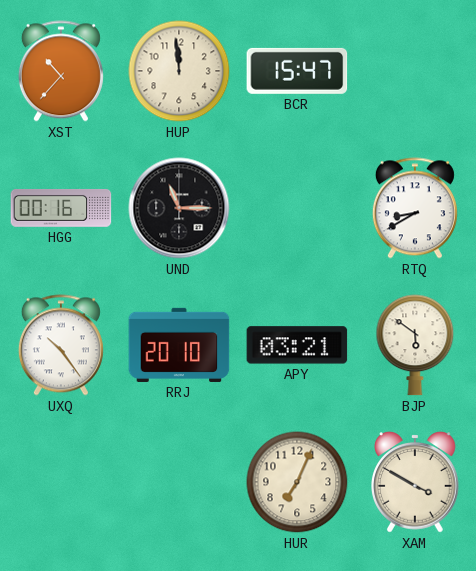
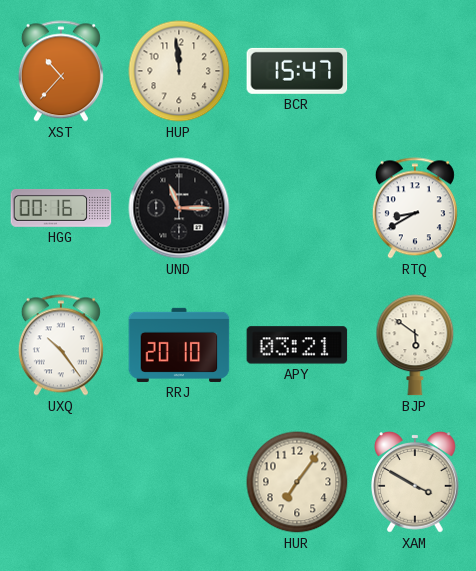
HUR: 7:04 -> 7:06 (297, 482)
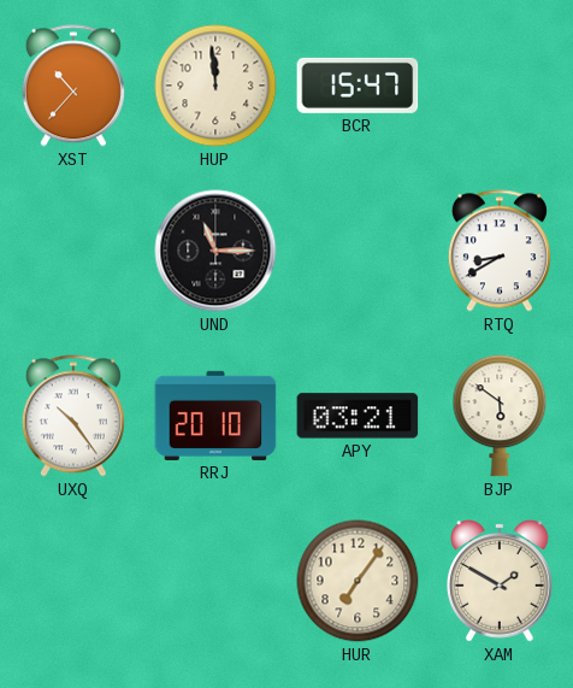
HGG: 00:16 -> none (61, 209)
XAM: 3:50 -> 1:50 (500, 581)
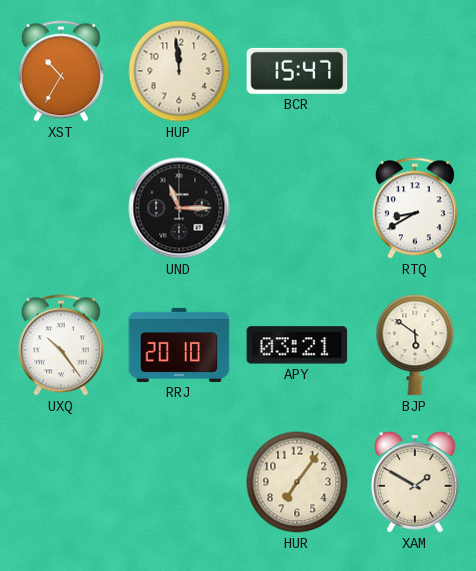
XST: 10:37 -> 10:35 (61, 71)
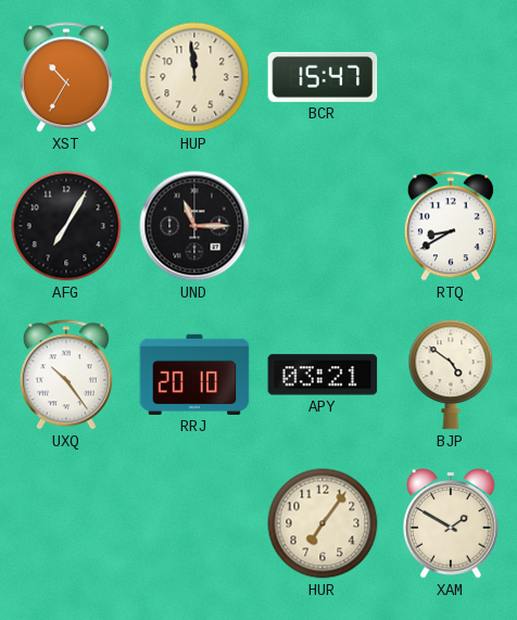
AFG: none -> 7:05 (66, 226)
BJP: 5:51 -> 4:51 (451, 375)
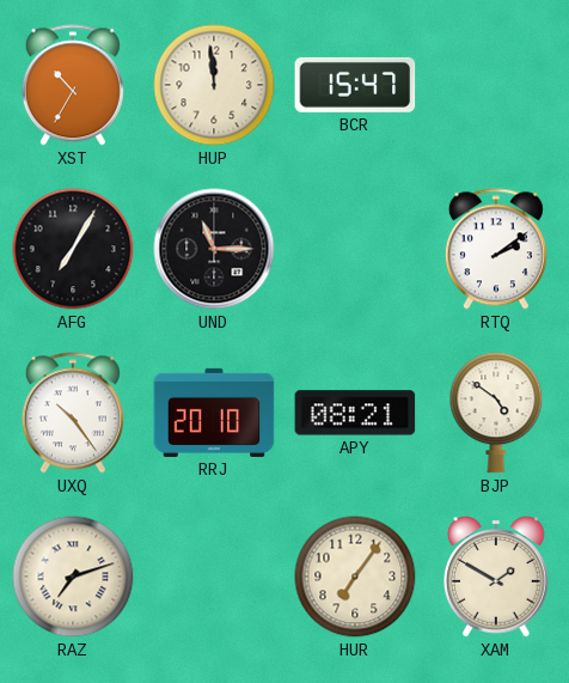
RTQ: 8:40 -> 2:09 (496, 249)
APY: 03:21 -> 08:21 (355, 413)
RAZ: none -> 7:12 (73, 577)
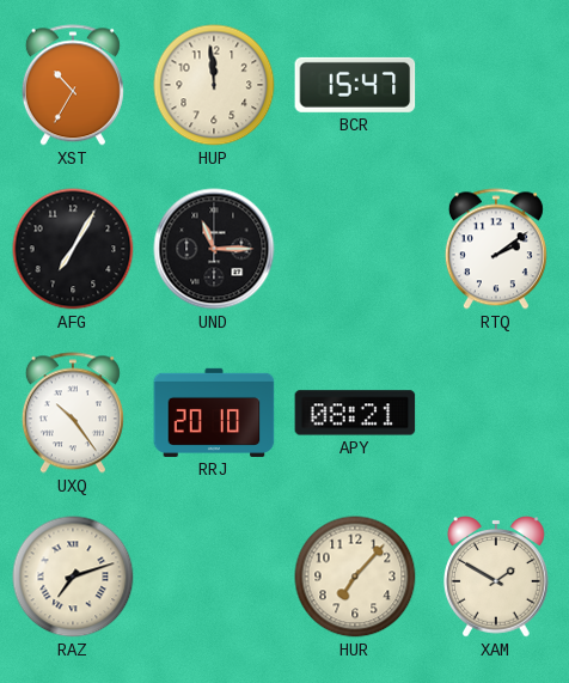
BJP: 4:51 -> none (496, 413)
HUR: 7:06 -> 7:07 (355, 577)
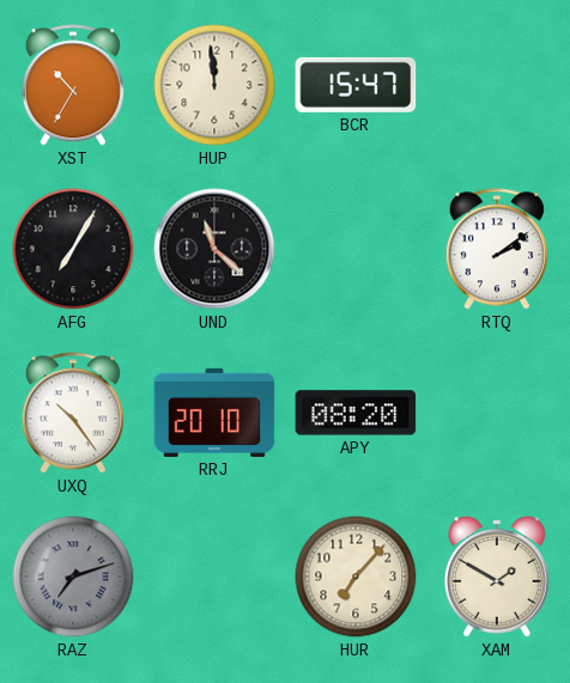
UND: 11:15 -> 11:22 (214, 249)
APY: 08:21 -> 08:20 (356, 413)
RAZ dial: cream -> grey (73, 577)
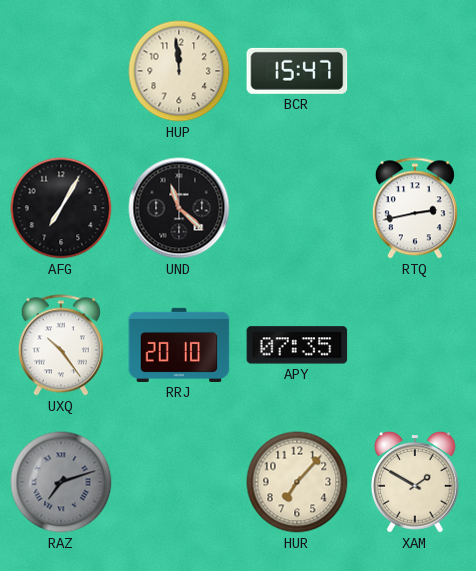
XST: 10:35 -> none (73, 85)
RTQ: 2:09 -> 2:43 (415, 208)
APY: 08:20 -> 07:35 (297, 345)
